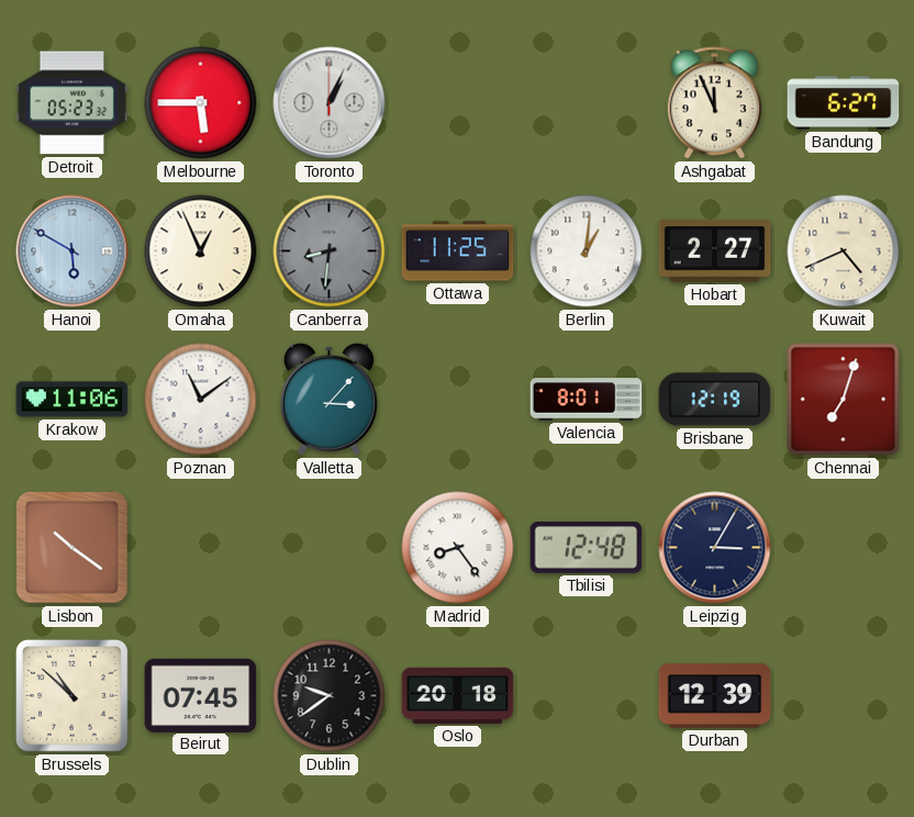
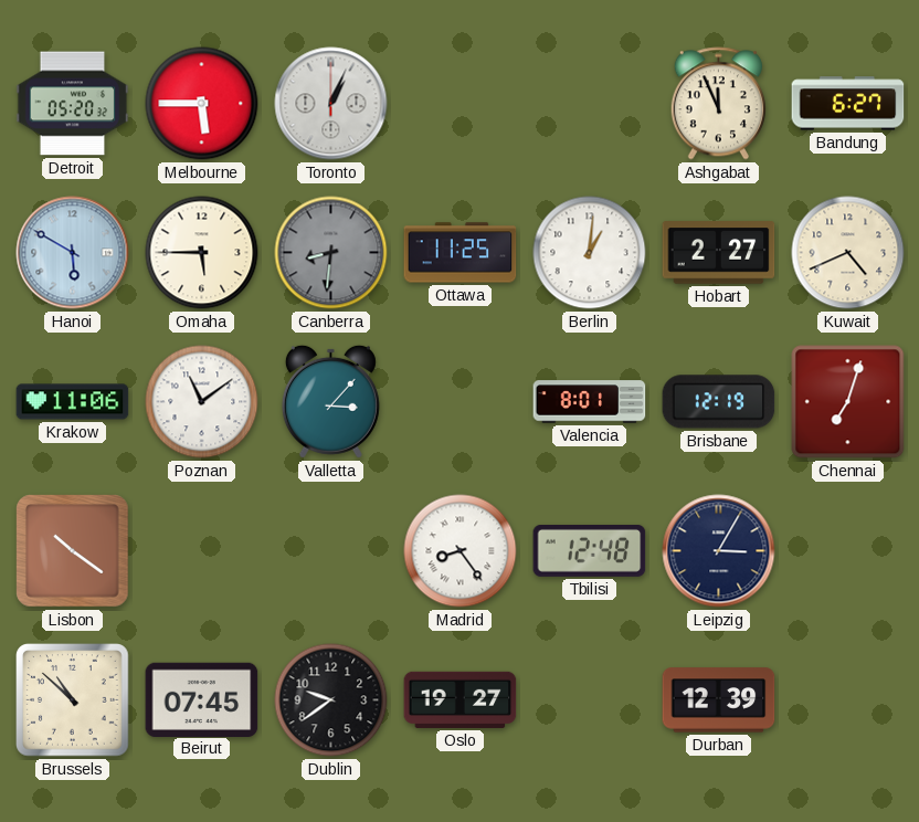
Detroit: 05:23 -> 05:20 (73, 104)
Omaha: 12:56 -> 5:45 (202, 253)
Oslo: 20:18 -> 19:27 (461, 699)
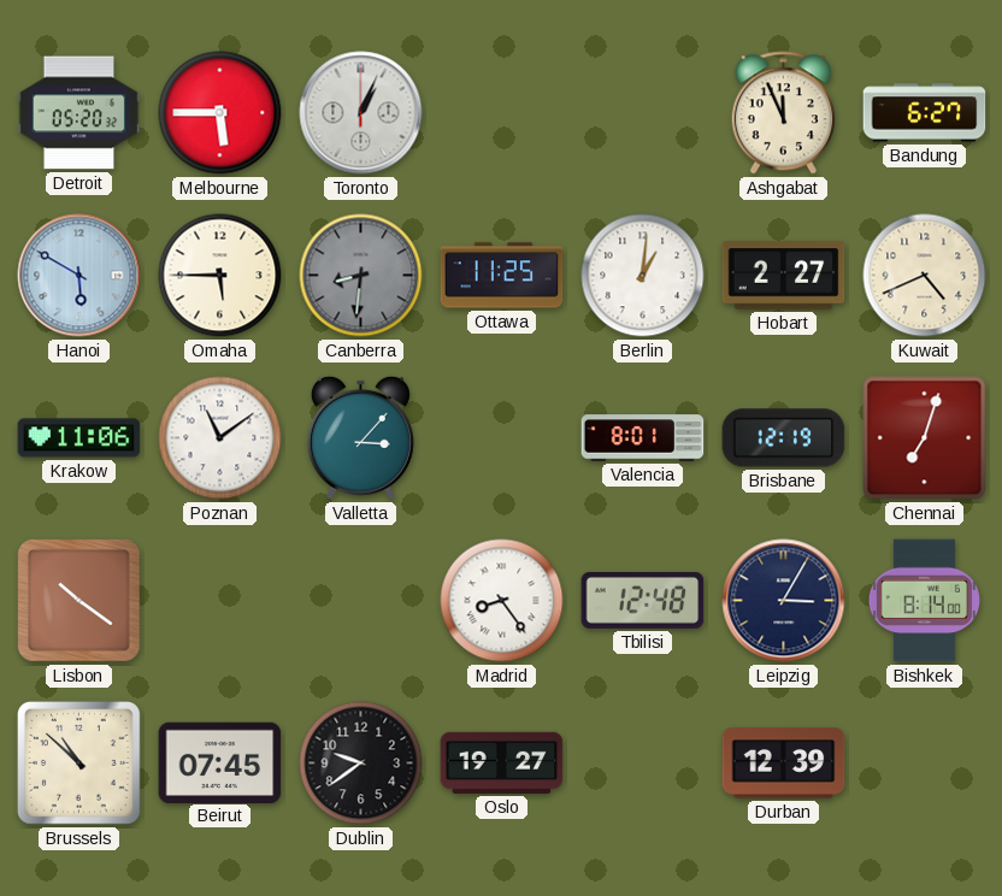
Bishkek: none -> 8:14 (924, 601)
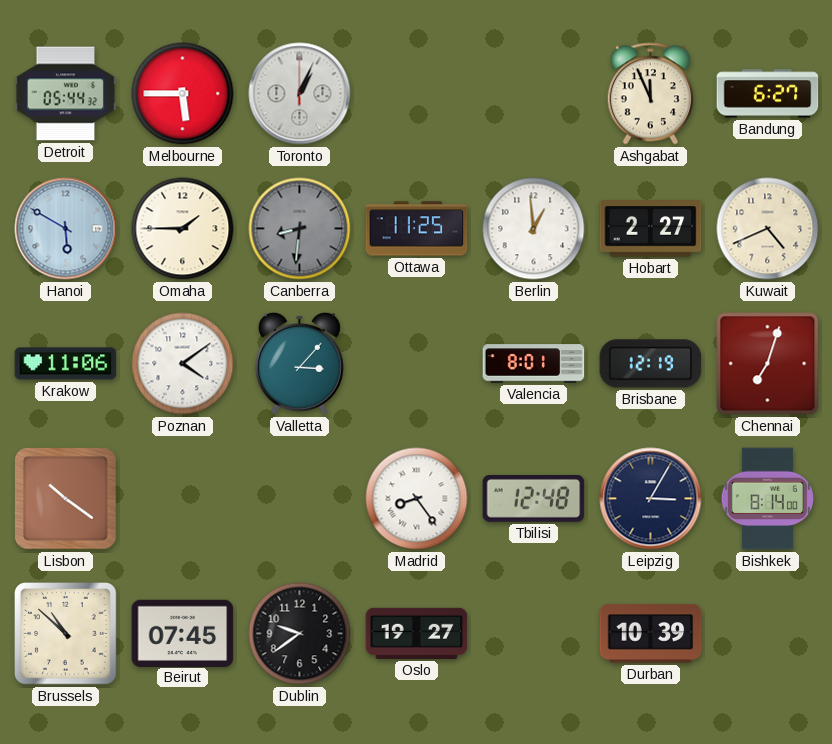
Detroit: 05:20 -> 05:44 (66, 94)
Omaha: 5:45 -> 1:45 (183, 229)
Berlin: 1:01 -> 12:59 (534, 229)
Poznan: 11:09 -> 4:09 (183, 364)
Durban: 12:39 -> 10:39 (651, 634)
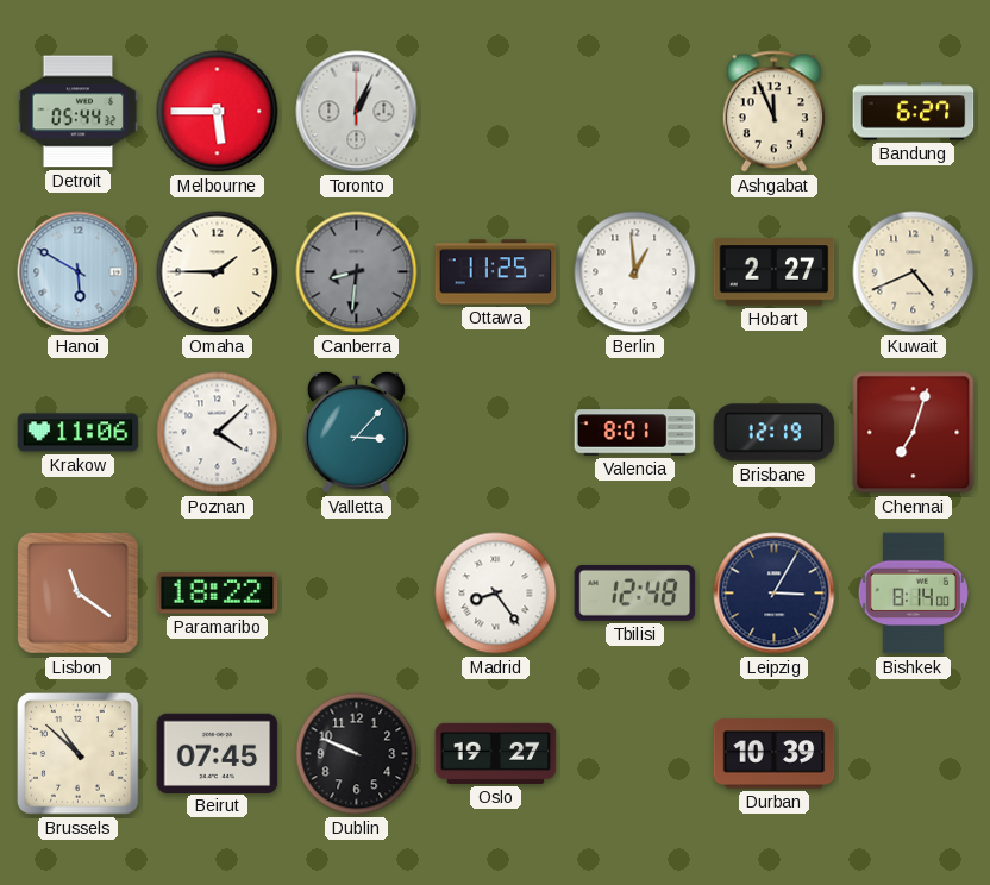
Poznan: 4:09 -> 4:08 (218, 433)
Lisbon: 10:21 -> 11:21 (79, 594)
Paramaribo: none -> 18:22 (218, 594)
Dublin: 9:39 -> 9:49 (357, 754)
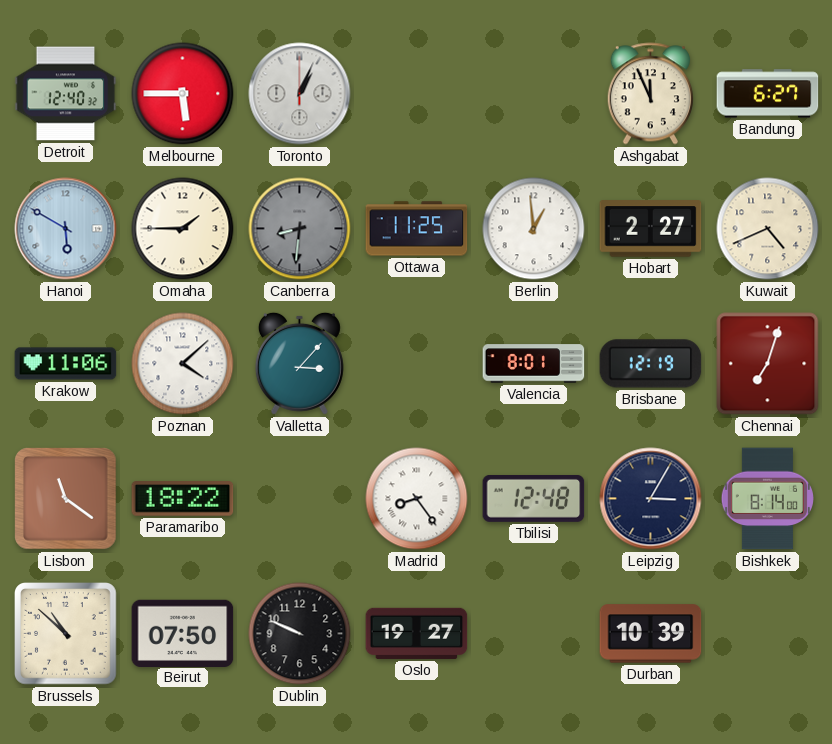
Detroit: 05:44 -> 12:40 (66, 94)
Beirut: 07:45 -> 07:50 (183, 633)
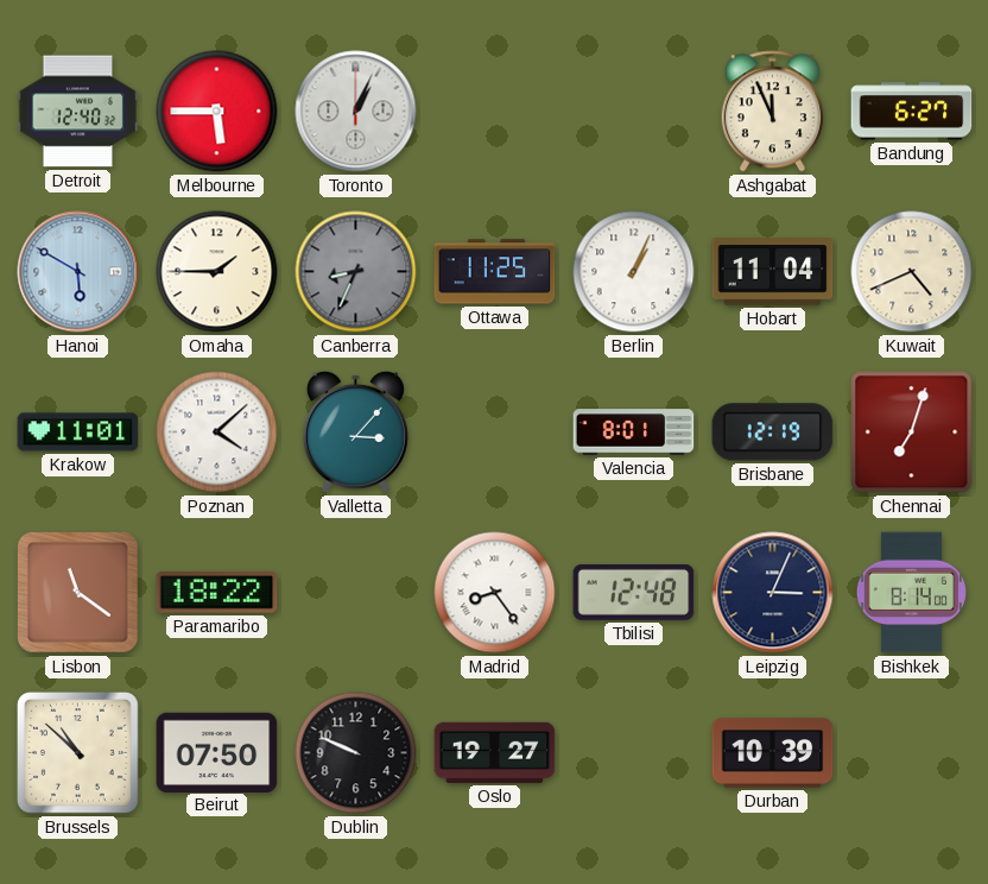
Canberra: 8:31 -> 8:34 (356, 272)
Berlin: 12:59 -> 1:04 (634, 272)
Hobart: 2:27 -> 11:04 (773, 272)
Krakow: 11:06 -> 11:01 (78, 432)
Leipzig: 3:05 -> 3:04 (773, 593)
